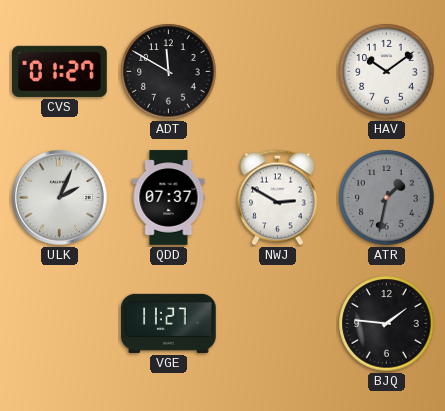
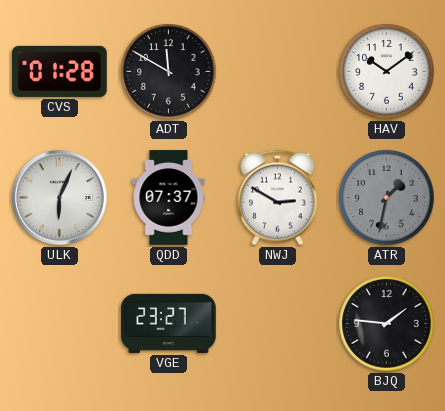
CVS: 01:27 -> 01:28 (60, 71)
ULK: 2:04 -> 6:04 (60, 198)
VGE: 11:27 -> 23:27 (169, 323)
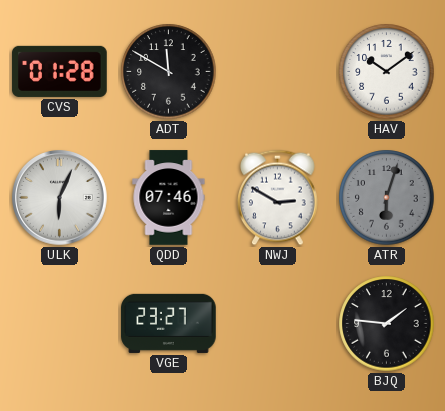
QDD: 07:37 -> 07:46 (169, 198)
ATR: 1:32 -> 6:03 (387, 198)
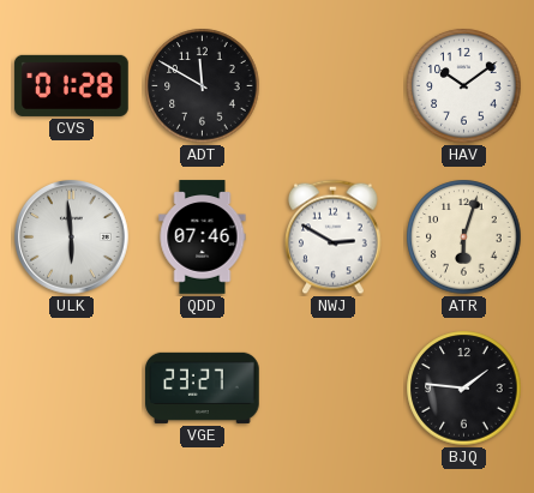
ULK: 6:04 -> 5:59 (72, 238)
ATR dial: grey -> cream (464, 238)
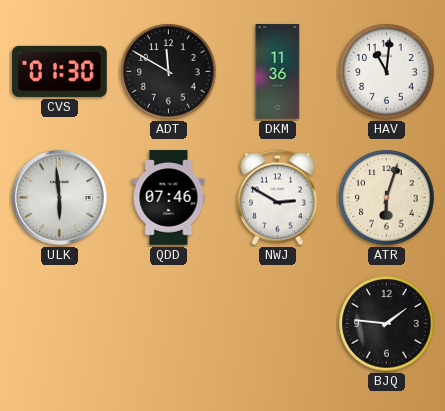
CVS: 01:28 -> 01:30 (60, 71)
DKM: none -> 11:36 (278, 72)
HAV: 10:09 -> 11:01 (387, 72)
VGE: 23:27 -> none (203, 387)
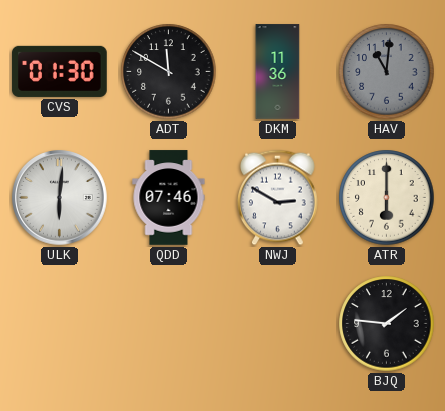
HAV dial: white -> grey (387, 72)
ULK: 5:59 -> 6:01 (60, 198)
ATR: 6:03 -> 6:00 (387, 198)
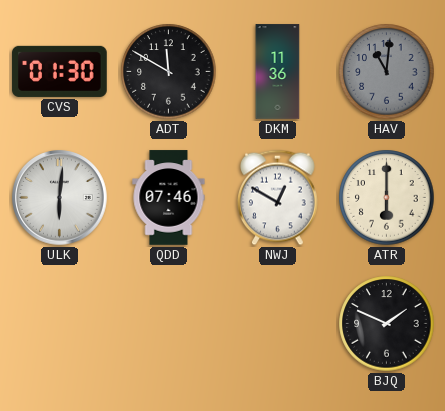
NWJ: 2:50 -> 12:50 (278, 198)
BJQ: 1:46 -> 1:49 (387, 324)
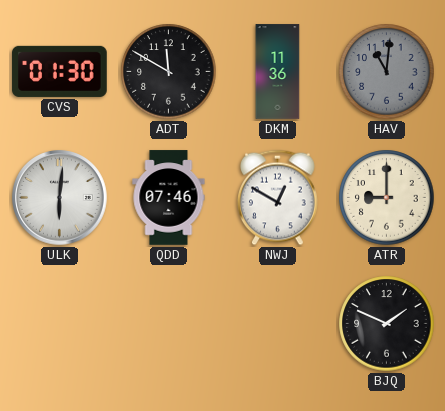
ATR: 6:00 -> 9:00 (387, 198)
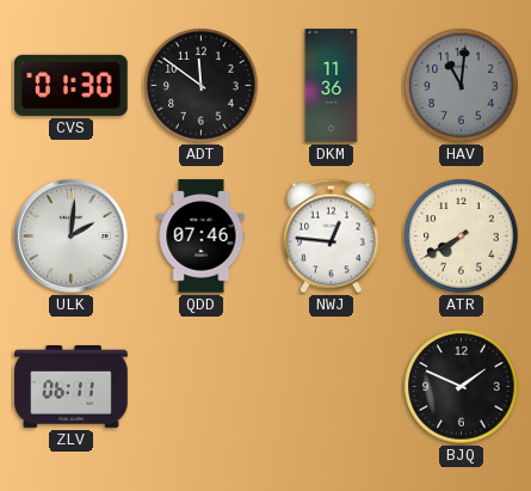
ADT: 11:50 -> 11:51 (202, 86)
ULK: 6:01 -> 2:01 (72, 237)
NWJ: 12:50 -> 12:46 (332, 237)
ATR: 9:00 -> 7:40 (462, 237)
ZLV: none -> 06:11 (72, 387)
